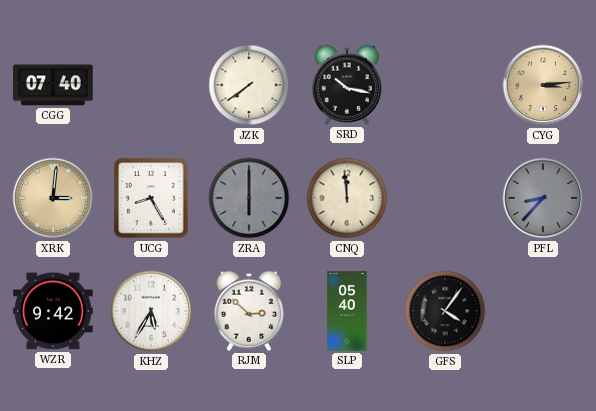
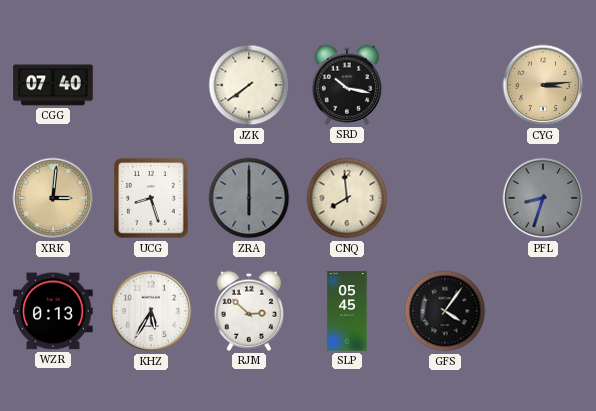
UCG: 8:25 -> 8:27 (151, 198)
CNQ: 11:59 -> 7:59 (347, 198)
PFL: 8:37 -> 8:33 (543, 198)
WZR: 9:42 -> 0:13 (53, 311)
SLP: 05:40 -> 05:45 (347, 311)
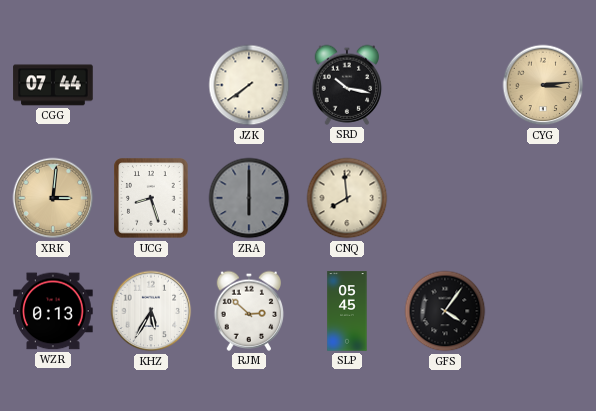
CGG: 07:40 -> 07:44 (53, 85)
PFL: 8:33 -> none (543, 198)
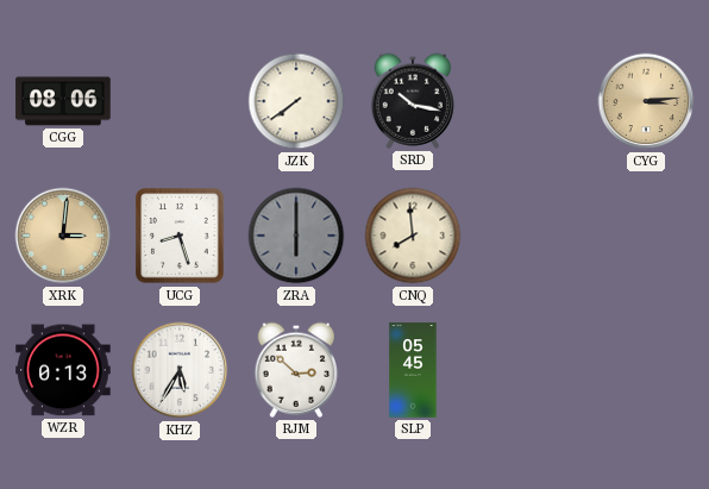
CGG: 07:44 -> 08:06 (63, 101)
GFS: 4:06 -> none (445, 311)
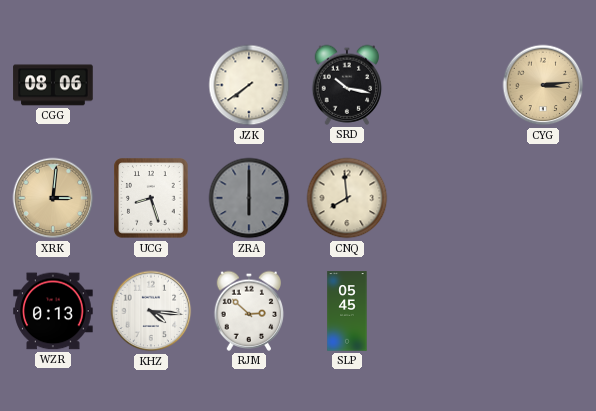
KHZ: 5:35 -> 4:16 (151, 311)
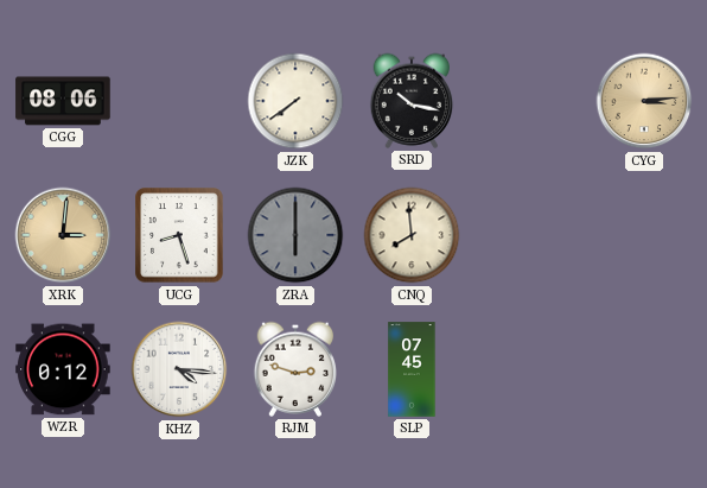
WZR: 0:13 -> 0:12 (63, 369)
RJM: 2:52 -> 2:48 (295, 369)
SLP: 05:45 -> 07:45 (412, 369)
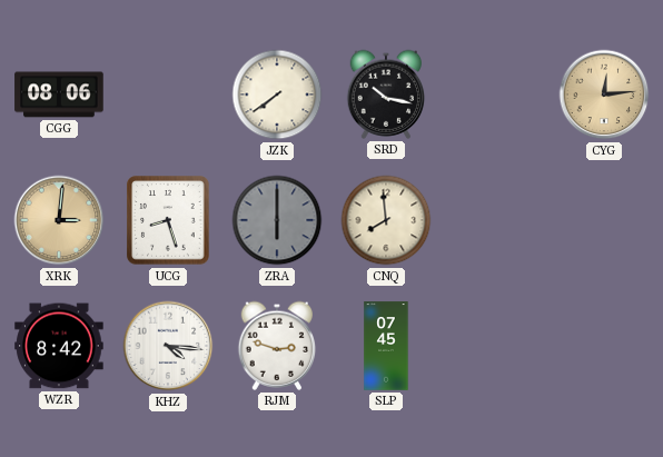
CYG: 3:14 -> 12:14 (604, 95)
WZR: 0:12 -> 8:42 (59, 346)
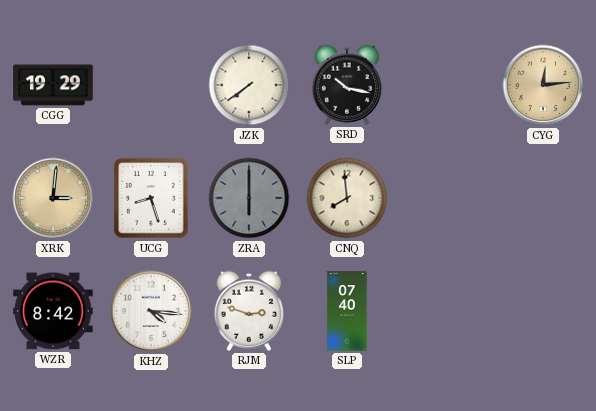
CGG: 08:06 -> 19:29 (53, 85)
SLP: 07:45 -> 07:40 (347, 311)
